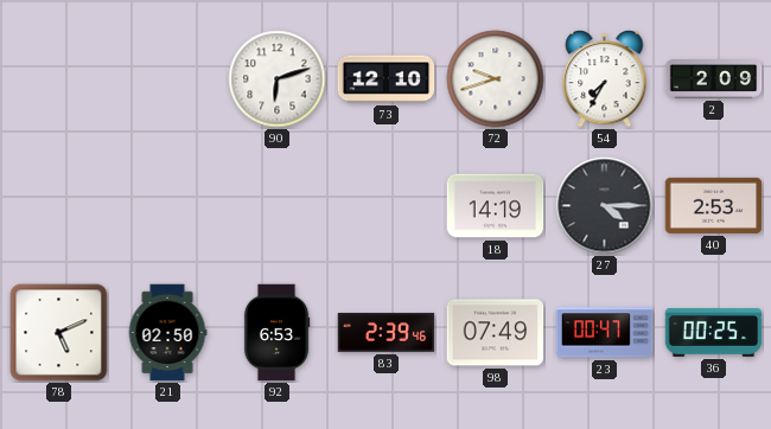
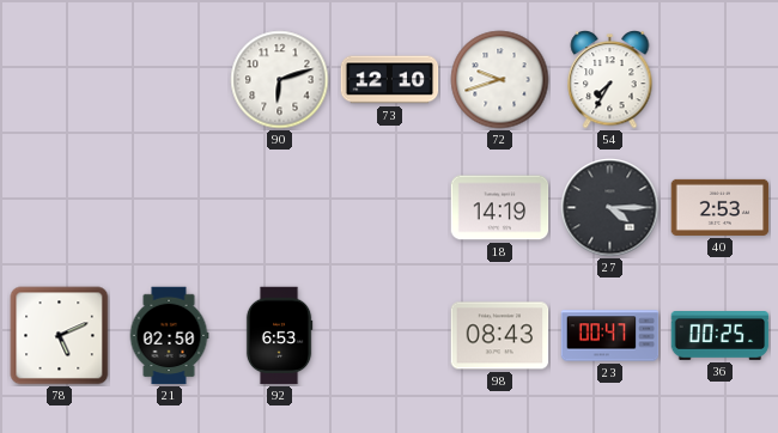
2: 2:09 -> none (714, 79)
83: 2:39 -> none (387, 332)
98: 07:49 -> 08:43 (500, 336)
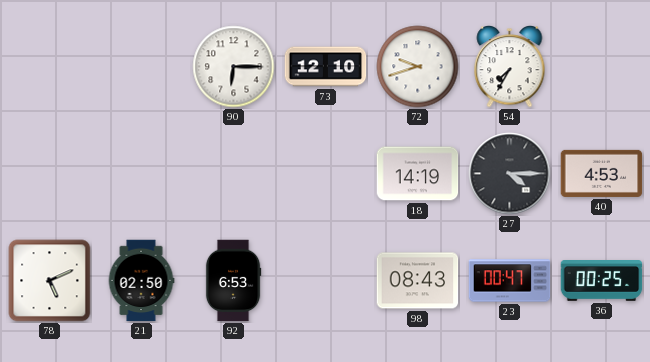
90: 6:12 -> 6:15 (234, 67)
40: 2:53 -> 4:53 (602, 173)
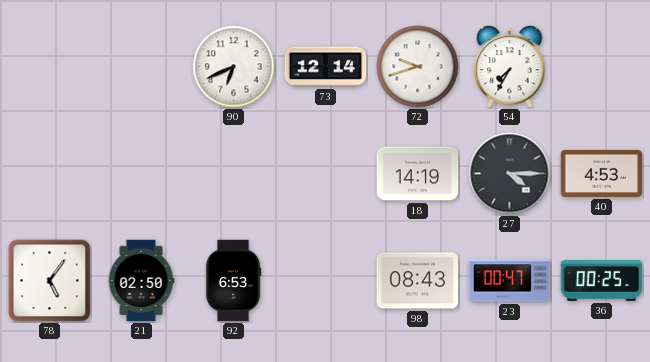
90: 6:15 -> 6:41 (234, 67)
73: 12:10 -> 12:14 (326, 67)
78: 5:11 -> 5:06 (50, 281)
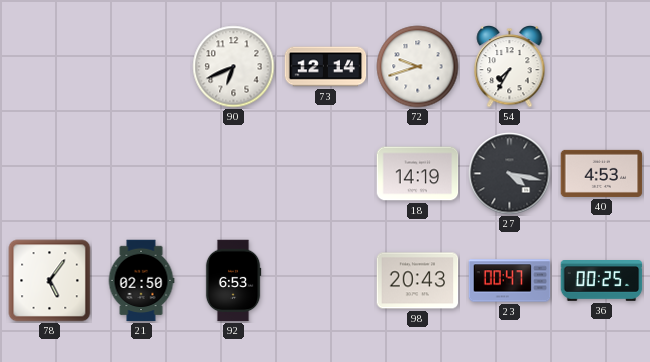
27: 4:15 -> 4:17 (510, 174)
98: 08:43 -> 20:43 (418, 281)
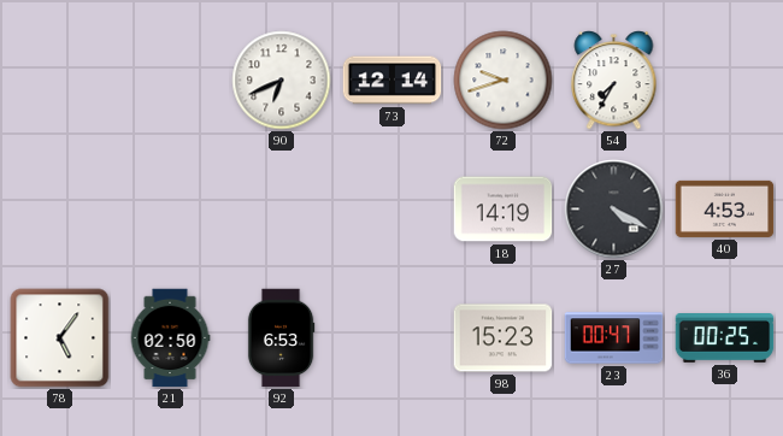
27: 4:17 -> 4:20 (614, 210)
98: 20:43 -> 15:23 (504, 338)
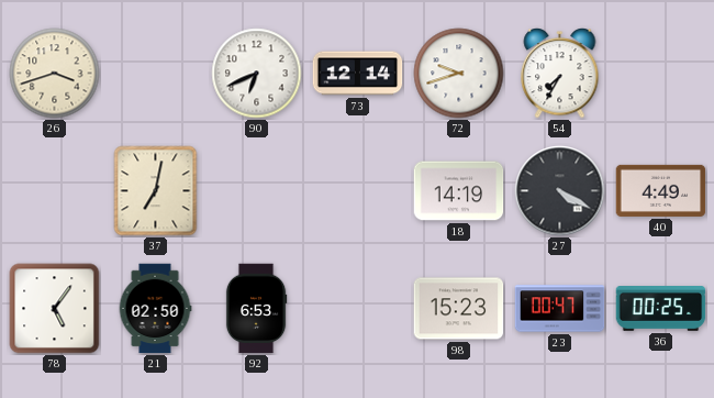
26: none -> 3:42 (55, 74)
37: none -> 7:02 (156, 191)
40: 4:53 -> 4:49 (661, 190)
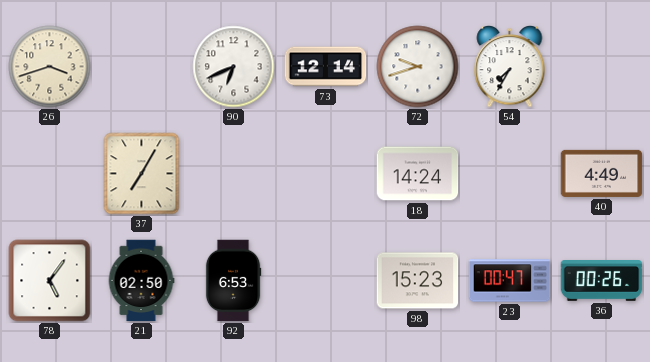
37: 7:02 -> 7:05 (142, 174)
18: 14:19 -> 14:24 (418, 174)
27: 4:20 -> none (560, 191)
36: 00:25 -> 00:26 (602, 281)
